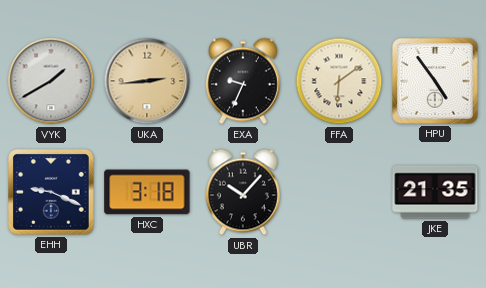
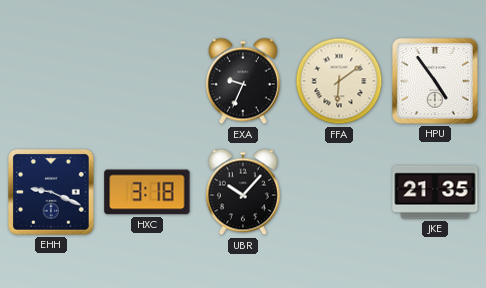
VYK: 1:40 -> none (51, 81)
UKA: 2:44 -> none (147, 81)
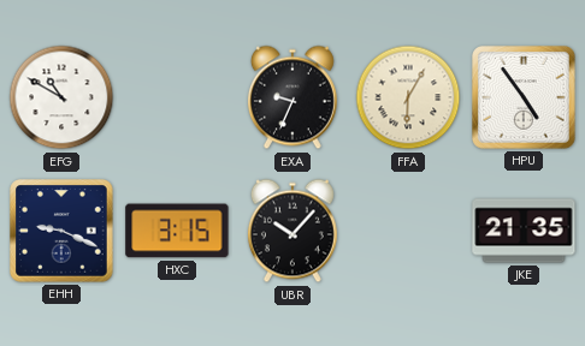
EFG: none -> 10:50 (61, 97)
FFA: 6:09 -> 6:05 (408, 97)
HXC: 3:18 -> 3:15 (177, 231)
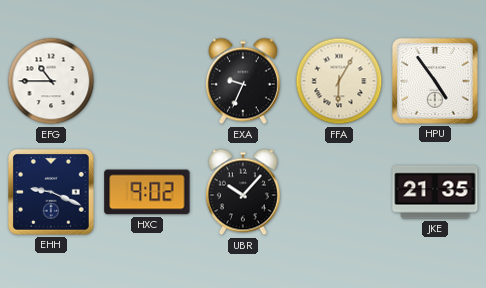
EFG: 10:50 -> 10:45 (51, 81)
HXC: 3:15 -> 9:02 (147, 192)
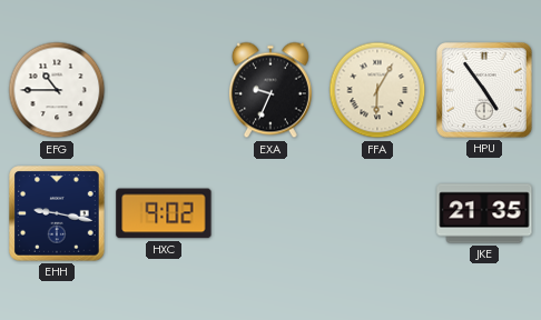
EHH: 9:19 -> 9:17 (58, 214)
UBR: 10:07 -> none (243, 192)
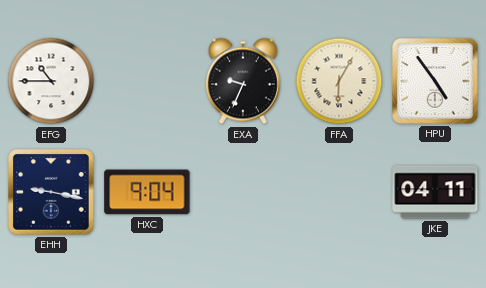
HXC: 9:02 -> 9:04 (147, 192)
JKE: 21:35 -> 04:11 (435, 192)
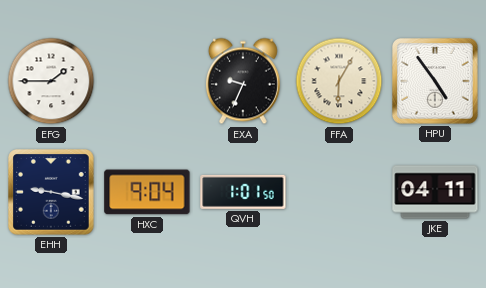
EFG: 10:45 -> 1:45 (51, 81)
QVH: none -> 1:01 (243, 192)
